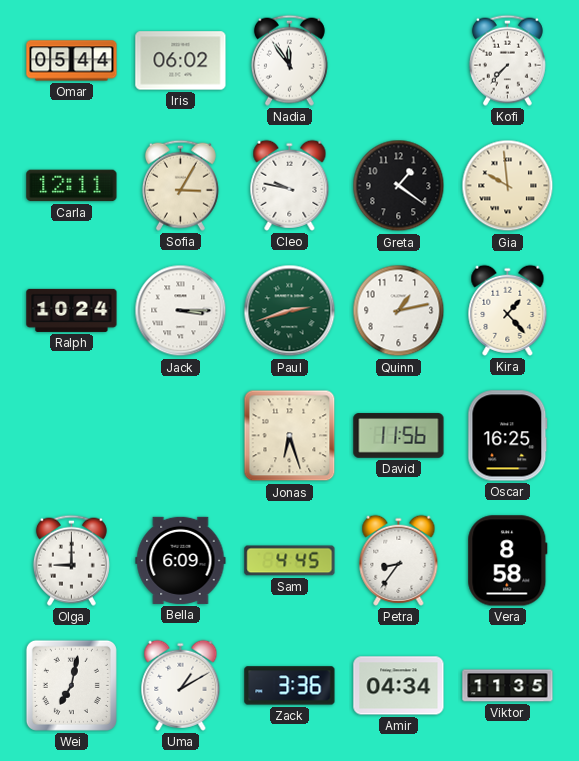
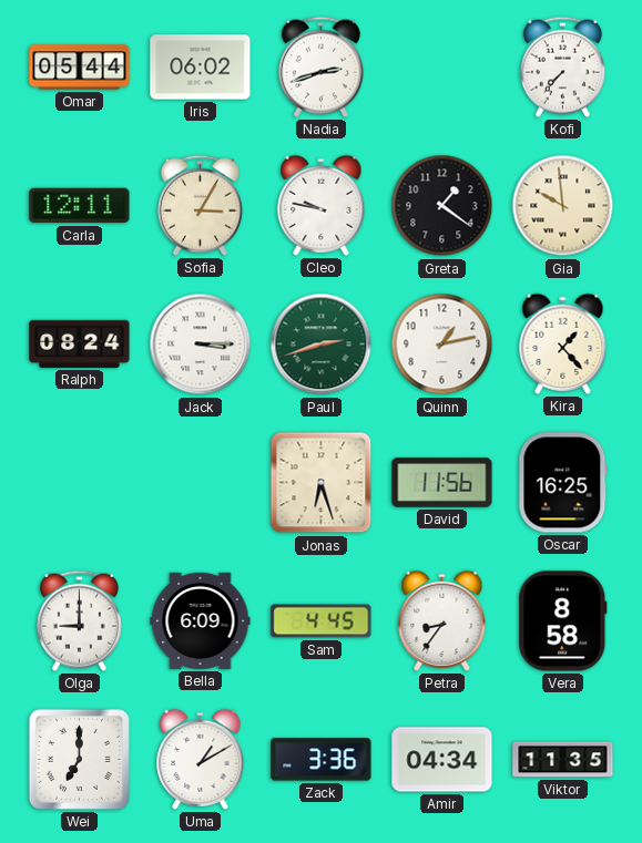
Nadia: 11:54 -> 2:42 (320, 66)
Ralph: 10:24 -> 08:24 (80, 343)
Wei: 7:02 -> 7:00 (79, 759)
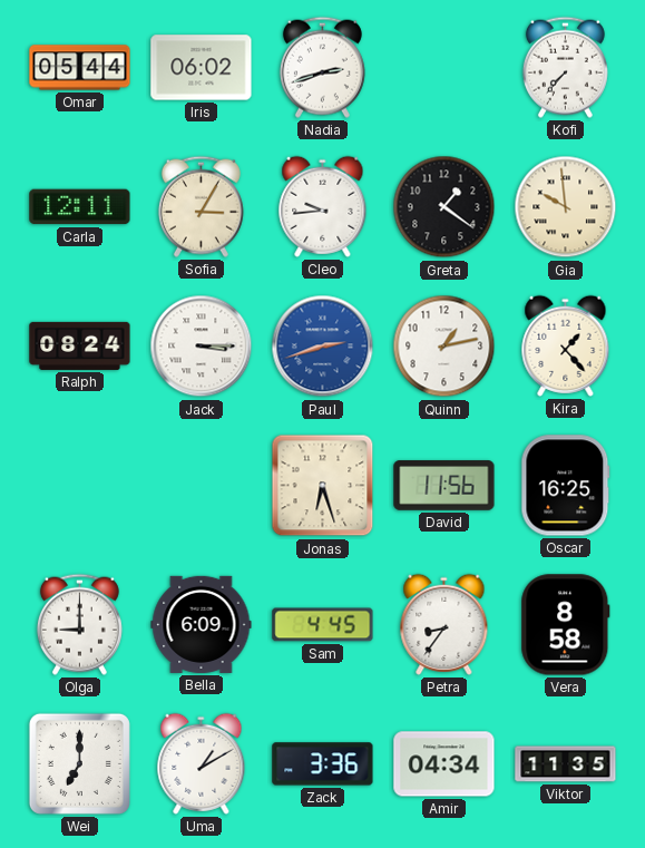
Cleo: 9:47 -> 9:44 (323, 206)
Paul dial: green -> blue (323, 347)
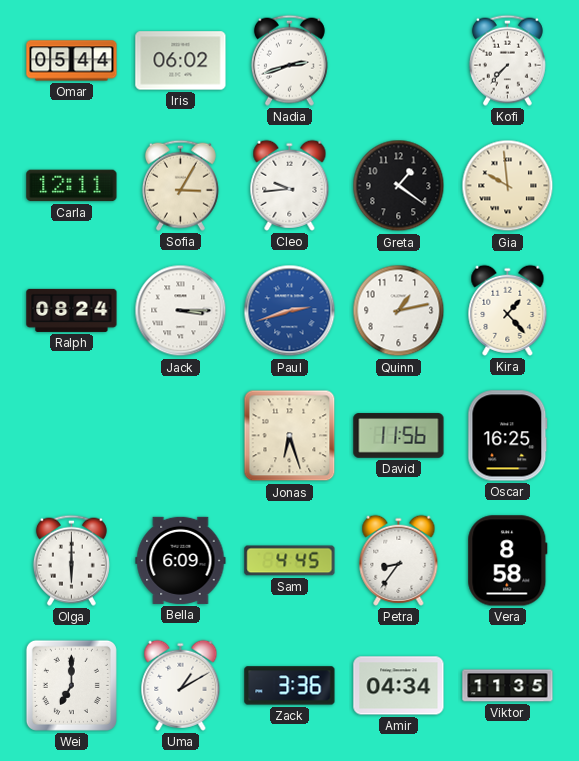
Olga: 9:00 -> 6:00 (71, 560)
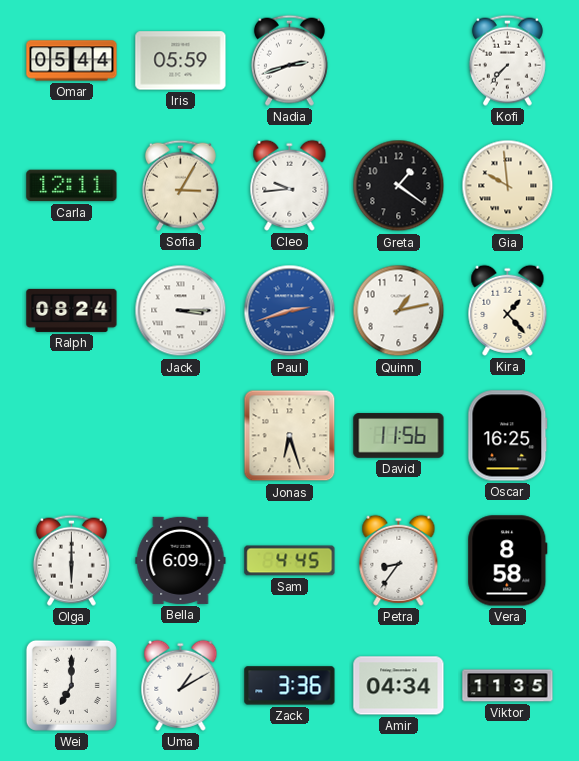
Iris: 06:02 -> 05:59 (181, 61)
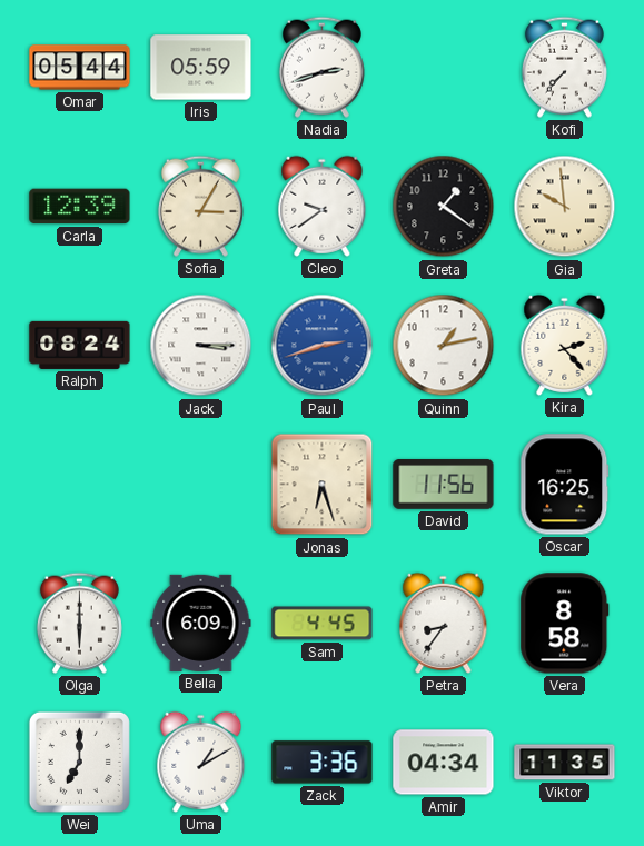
Carla: 12:11 -> 12:39 (80, 207)
Cleo: 9:44 -> 9:39 (323, 206)
Kira: 1:23 -> 2:23 (565, 345)
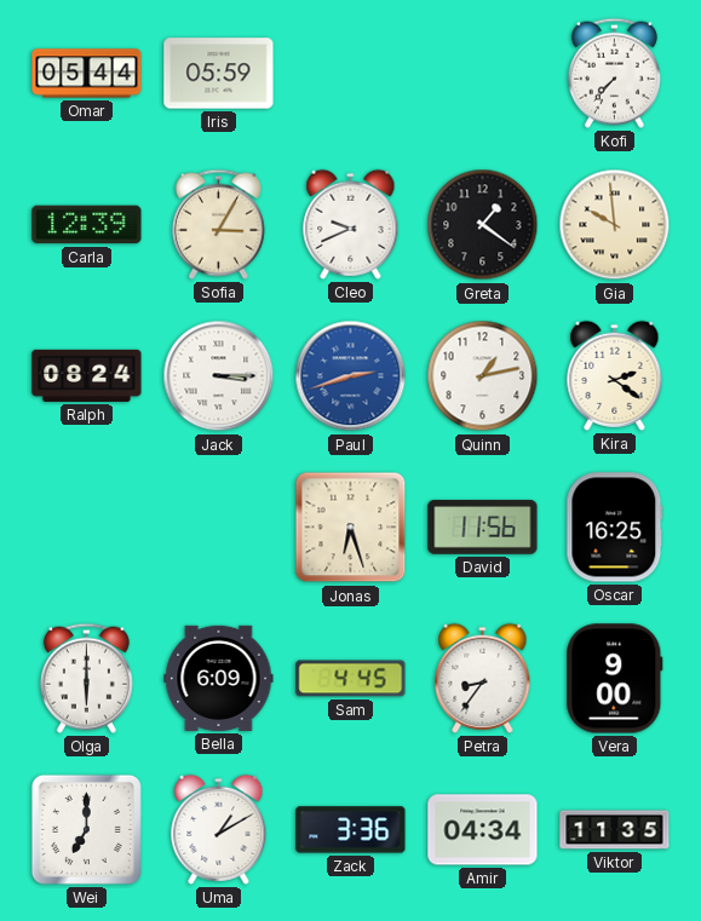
Nadia: 2:42 -> none (321, 67)
Cleo: 9:39 -> 9:41 (351, 224)
Kira: 2:23 -> 2:21 (615, 375)
Vera: 8:58 -> 9:00 (615, 679)
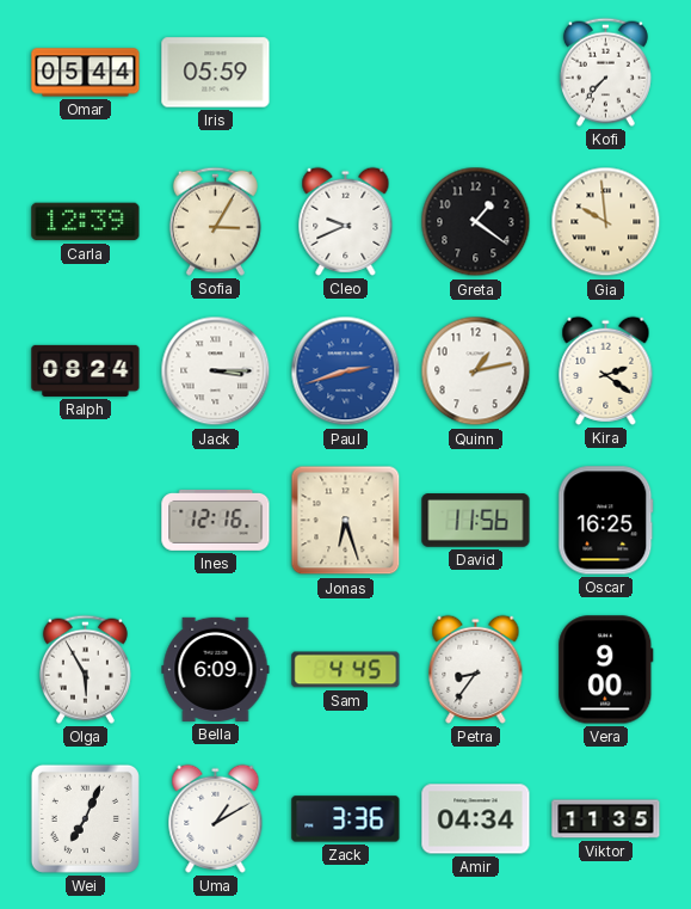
Ines: none -> 12:16 (216, 520)
Olga: 6:00 -> 5:55 (85, 669)
Wei: 7:00 -> 7:04 (85, 818)
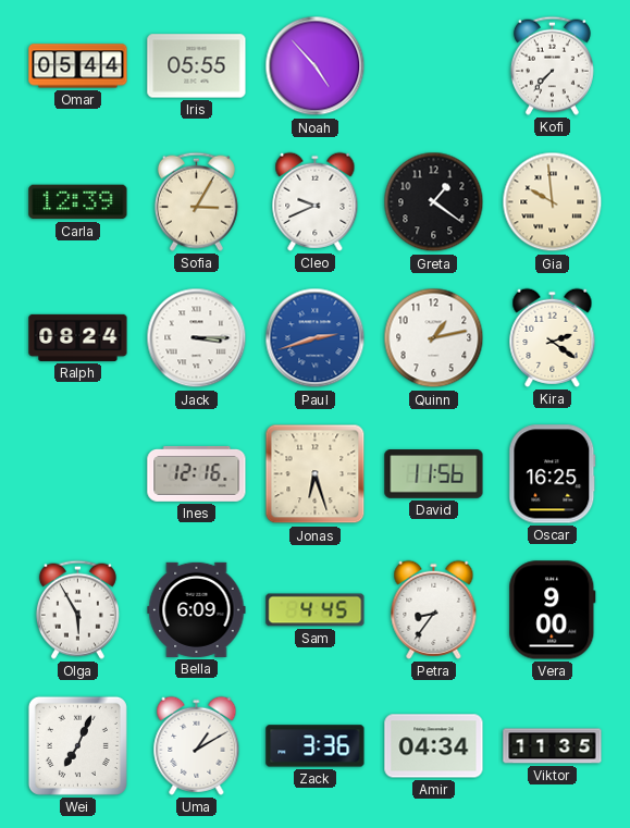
Iris: 05:59 -> 05:55 (197, 66)
Noah: none -> 4:53 (316, 66)
